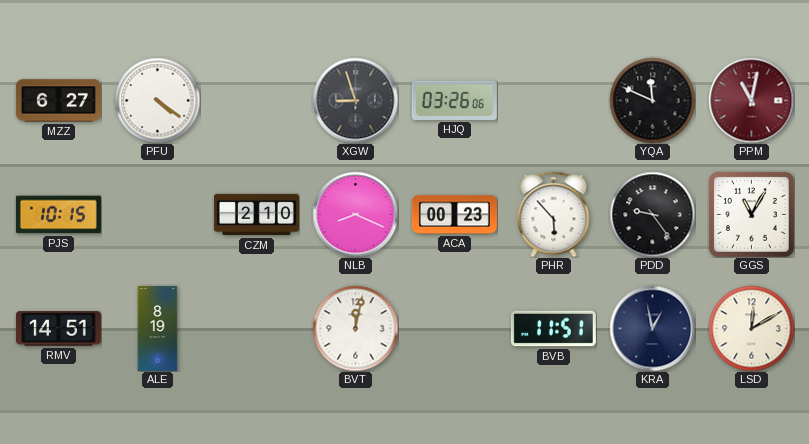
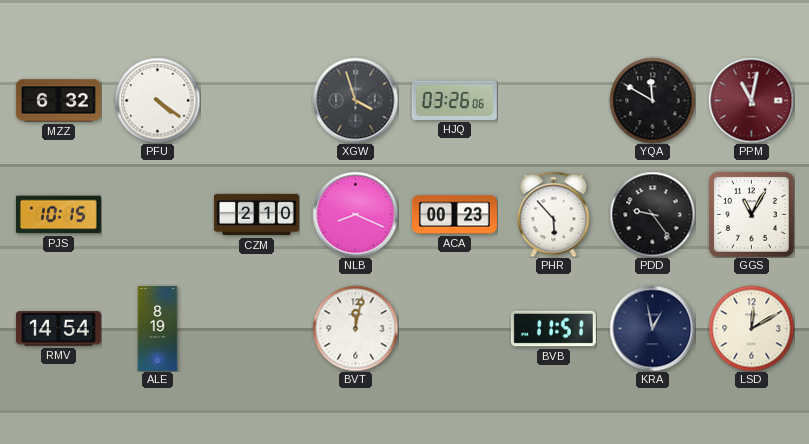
MZZ: 6:27 -> 6:32 (58, 101)
XGW: 8:57 -> 3:57 (355, 100)
YQA: 11:49 -> 11:50 (652, 100)
RMV: 14:51 -> 14:54 (58, 329)
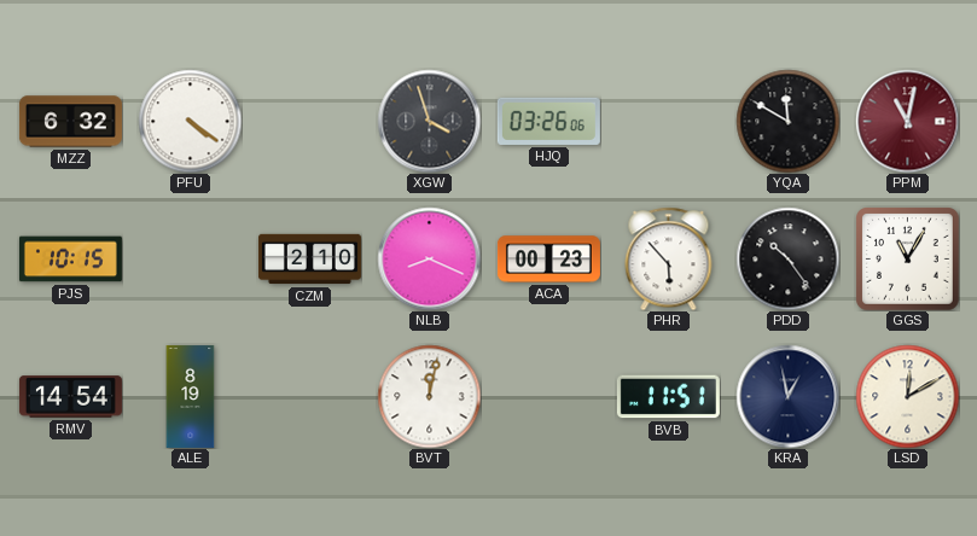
PDD: 9:24 -> 10:24 (787, 258)
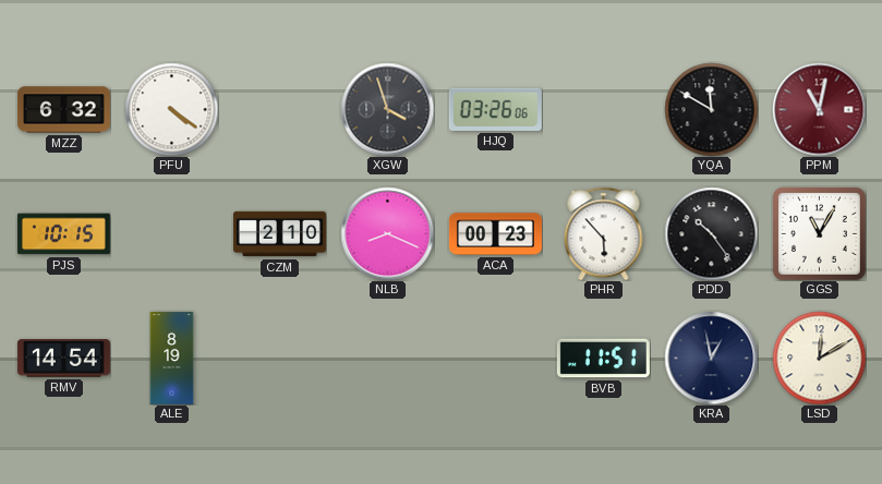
BVT: 12:02 -> none (429, 396)
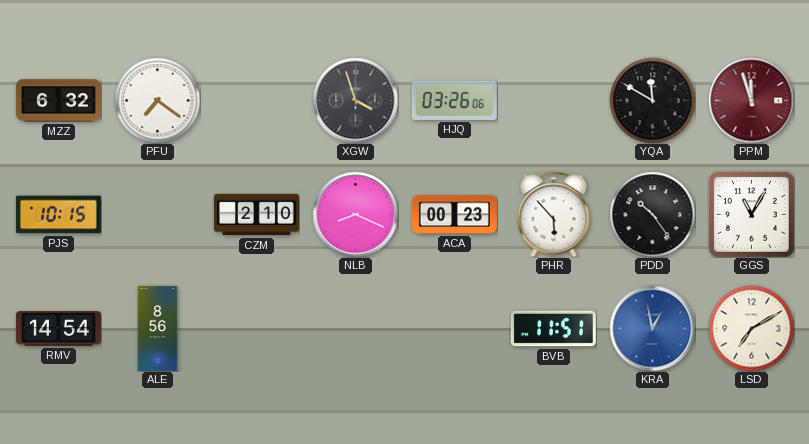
PFU: 4:21 -> 7:21 (157, 100)
PPM: 11:02 -> 11:57 (751, 100)
ALE: 8:19 -> 8:56 (158, 328)
KRA dial: navy -> blue (652, 328)
LSD: 12:10 -> 7:10 (751, 328)
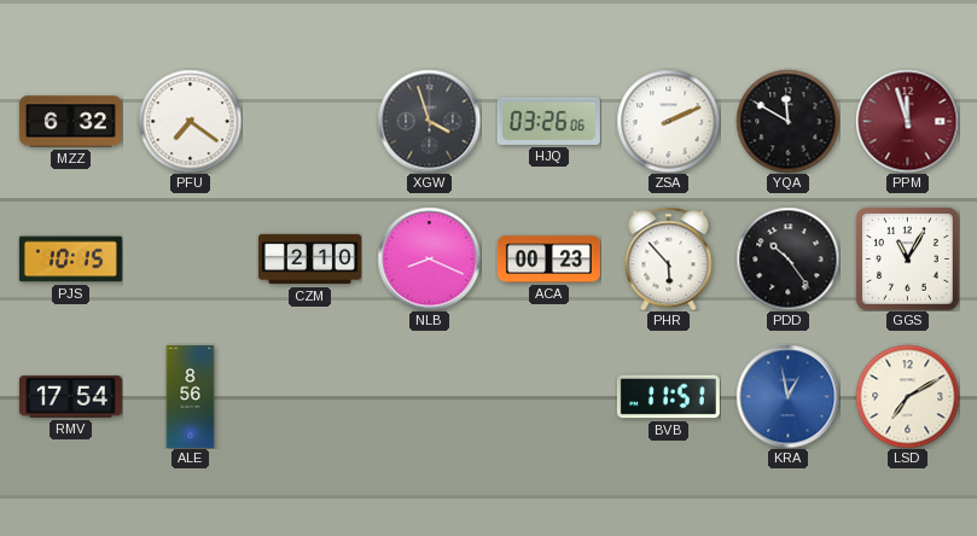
ZSA: none -> 2:11 (668, 121)
RMV: 14:54 -> 17:54 (70, 397)
